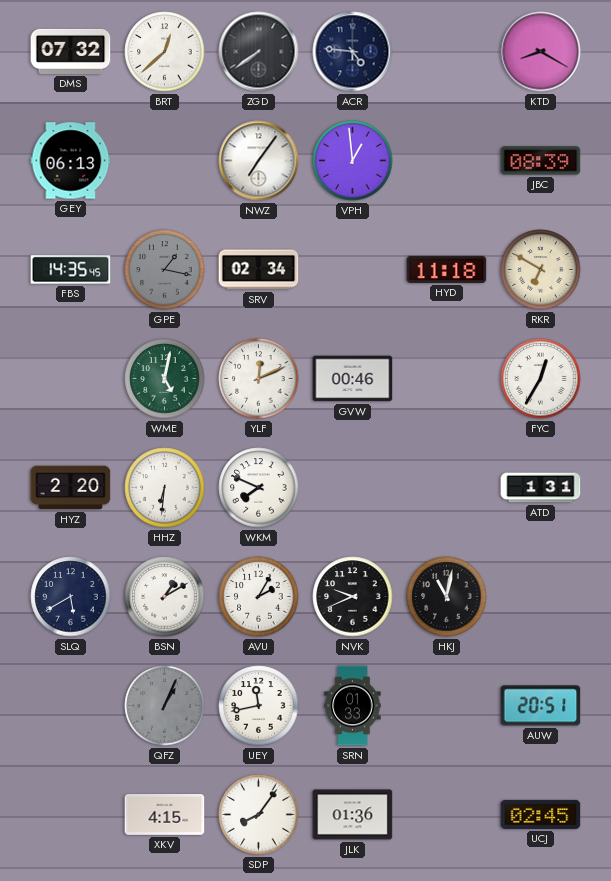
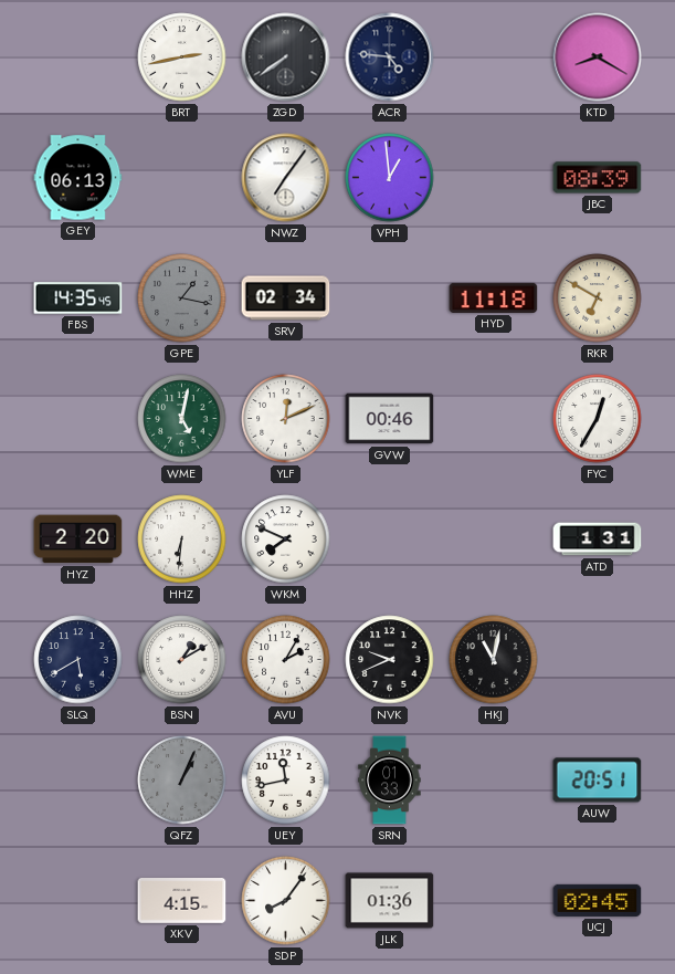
DMS: 07:32 -> none (71, 51)
BRT: 12:38 -> 2:43 (182, 57)
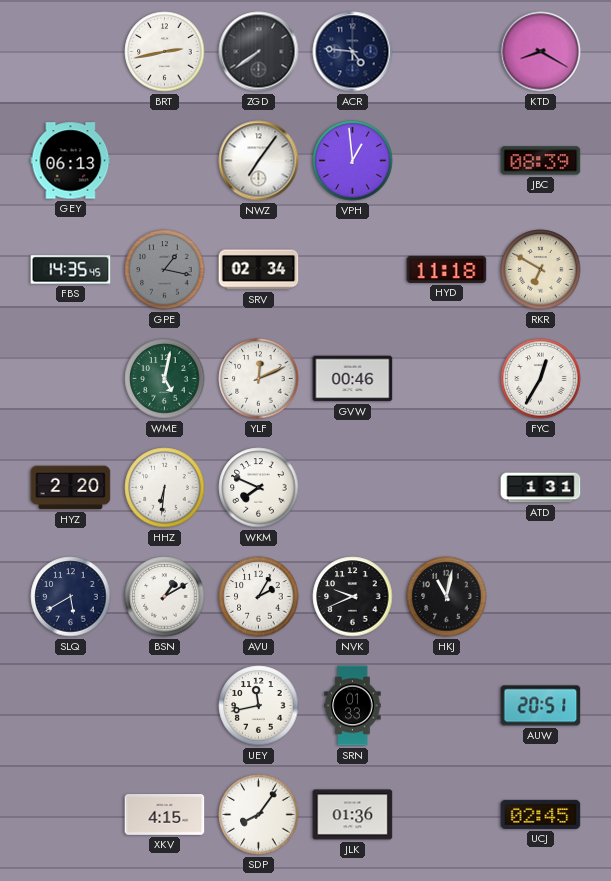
QFZ: 1:04 -> none (182, 781)
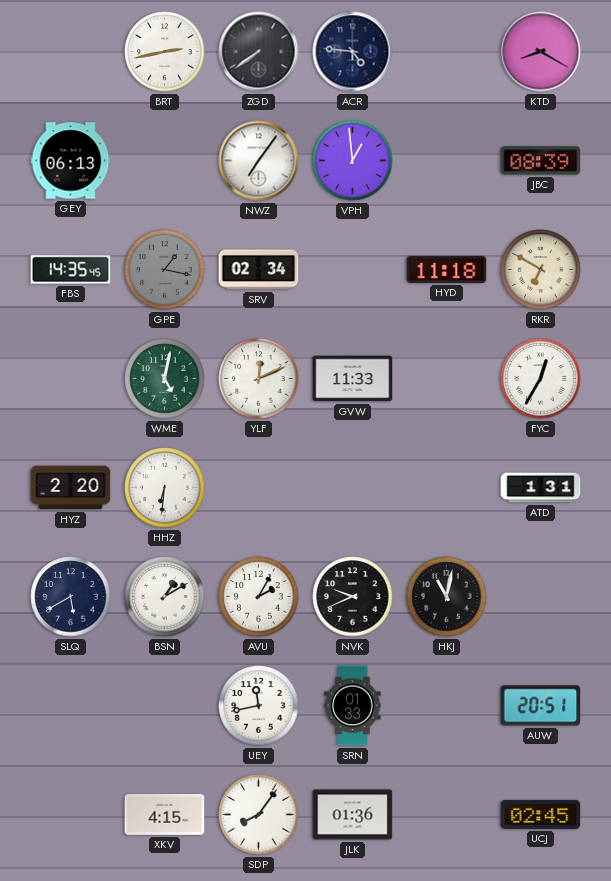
GVW: 00:46 -> 11:33 (353, 379)
WKM: 7:49 -> none (259, 488)
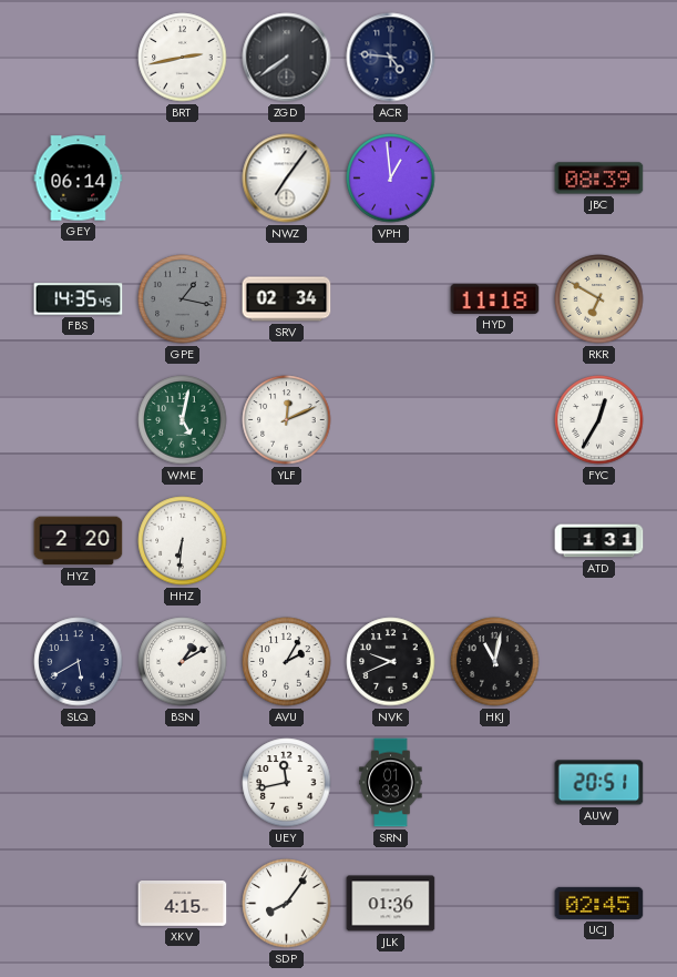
KTD: 8:20 -> none (541, 52)
GEY: 06:13 -> 06:14 (79, 179)
GVW: 11:33 -> none (353, 379)
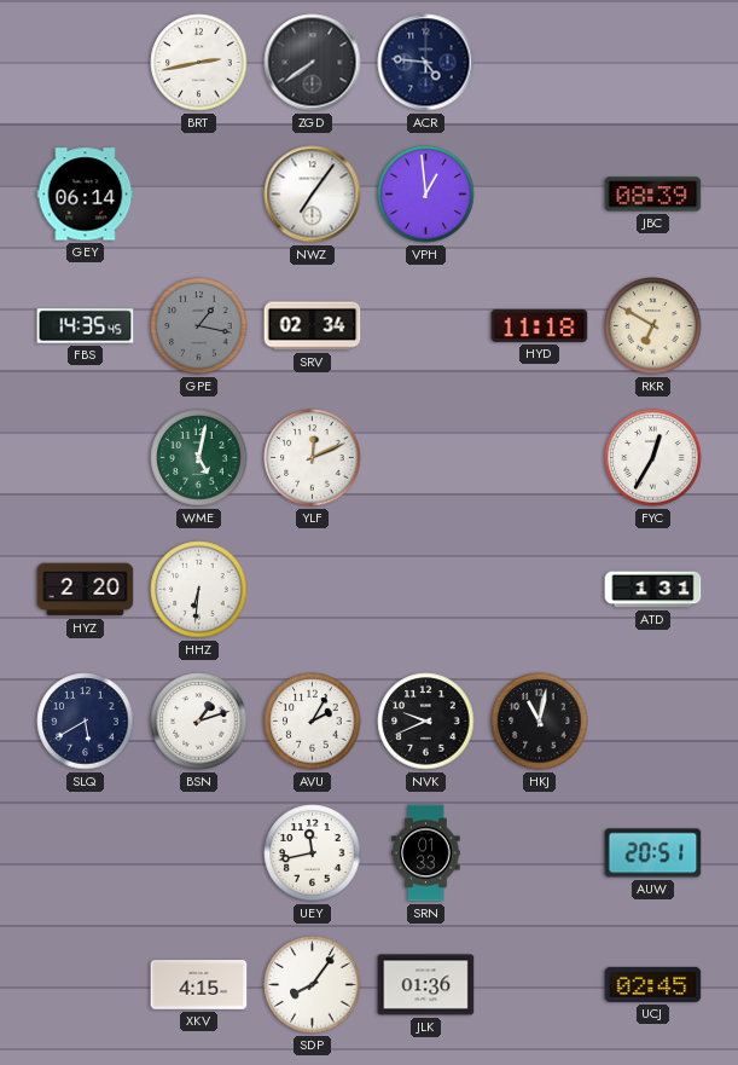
BSN: 1:10 -> 1:12 (199, 722)
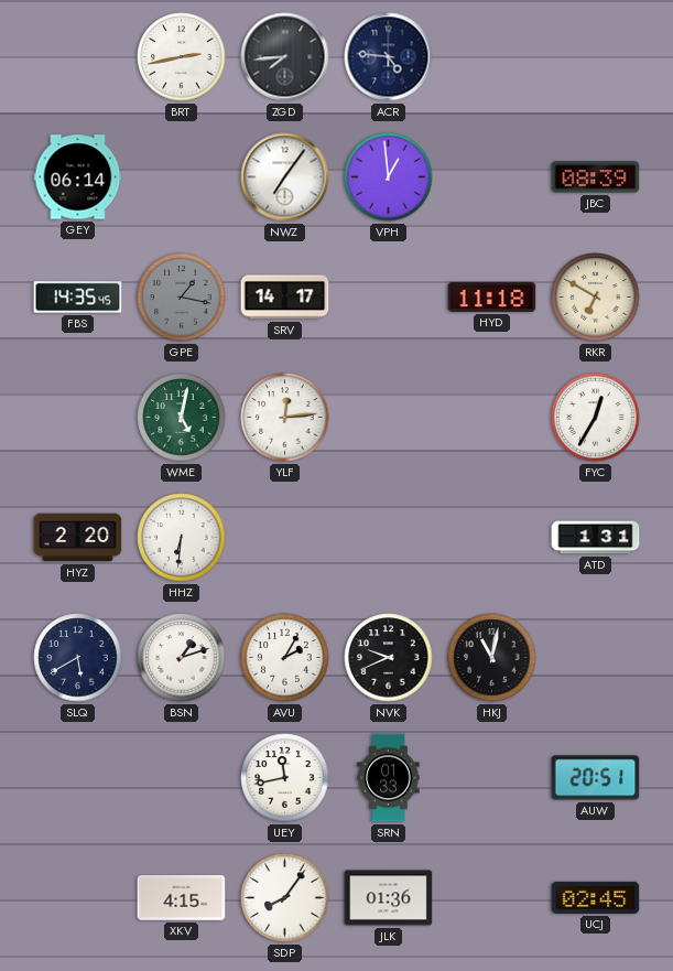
ZGD: 7:39 -> 7:44 (285, 57)
SRV: 02:34 -> 14:17 (285, 298)
YLF: 12:11 -> 12:14 (285, 418)
